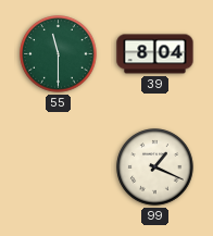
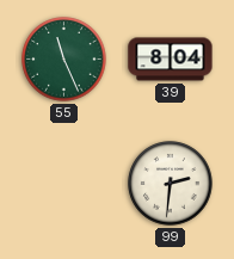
55: 11:30 -> 11:26 (64, 60)
99: 1:19 -> 2:31 (171, 184)
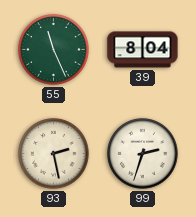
93: none -> 2:28 (54, 154)
99: 2:31 -> 2:33 (143, 154)
